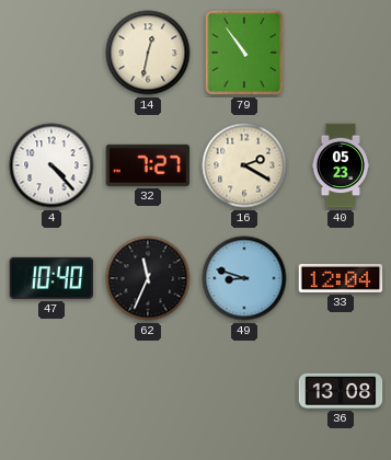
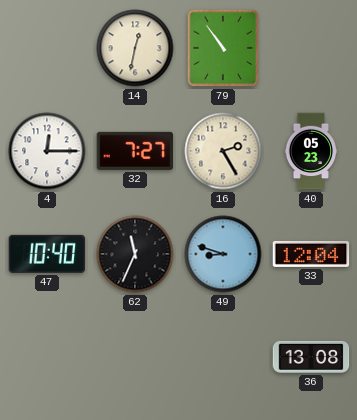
4: 4:23 -> 12:15 (47, 151)
16: 2:20 -> 2:25 (223, 151)
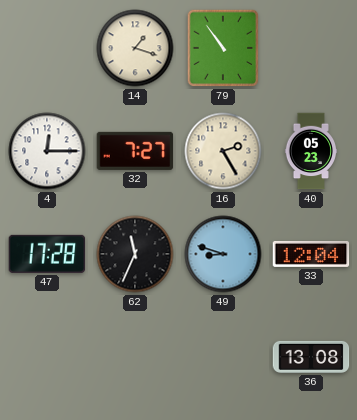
14: 12:32 -> 1:18 (135, 48)
47: 10:40 -> 17:28 (47, 254)
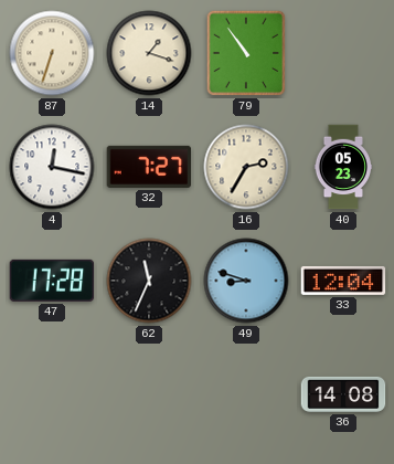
87: none -> 6:33 (52, 53)
4: 12:15 -> 12:17 (52, 167)
16: 2:25 -> 2:35 (246, 167)
36: 13:08 -> 14:08 (343, 394)
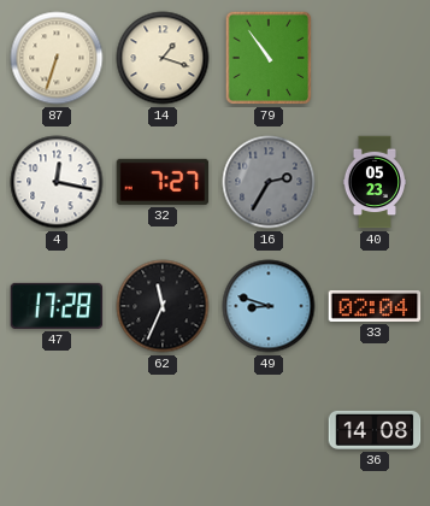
16 dial: cream -> grey (269, 182)
33: 12:04 -> 02:04 (375, 306)
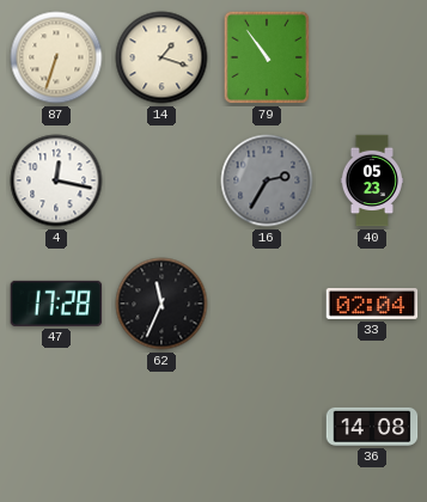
32: 7:27 -> none (163, 182)
49: 8:48 -> none (269, 306)
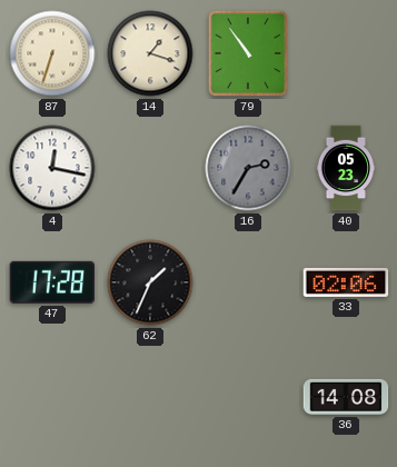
62: 11:34 -> 1:34 (150, 282)
33: 02:04 -> 02:06 (346, 282)
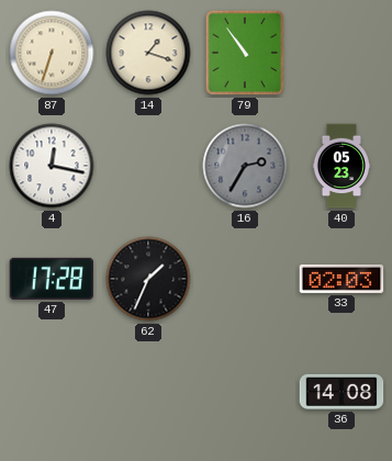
33: 02:06 -> 02:03 (341, 279)
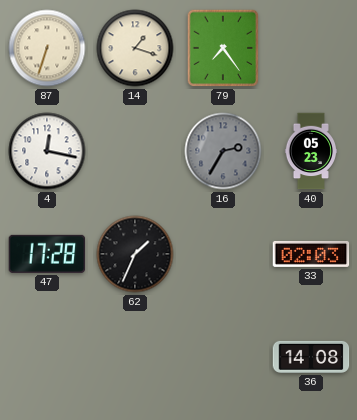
79: 10:54 -> 7:24 (223, 48)
